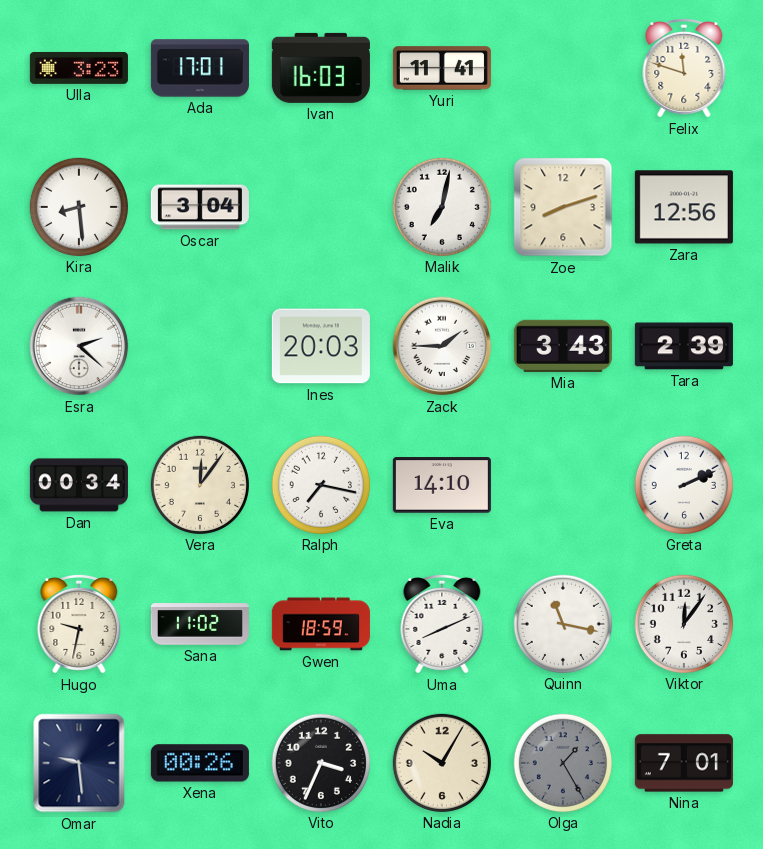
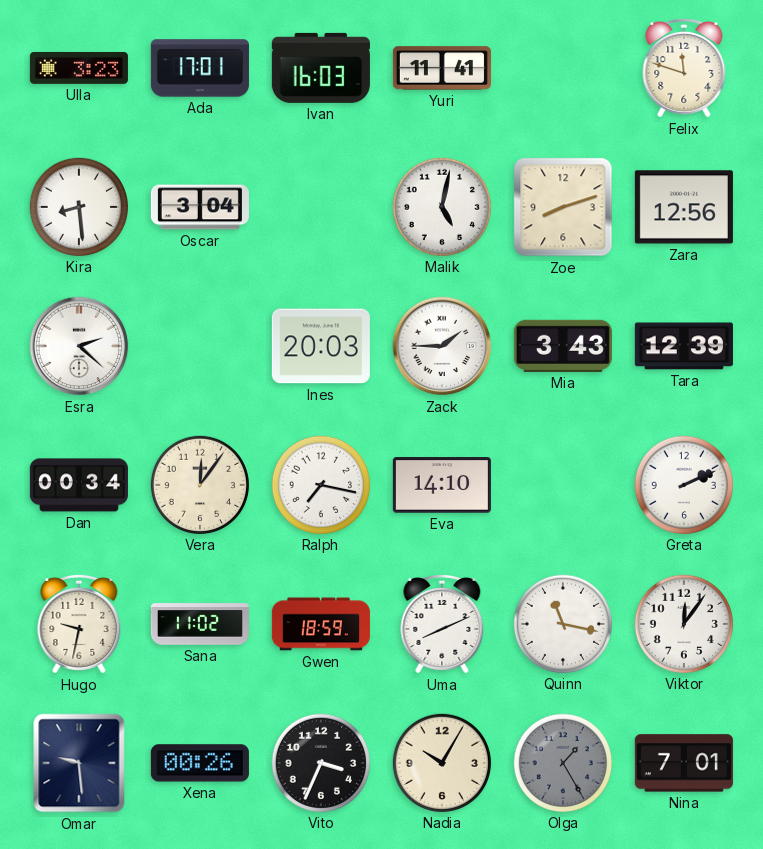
Malik: 7:02 -> 5:02 (442, 207)
Tara: 2:39 -> 12:39 (684, 346)
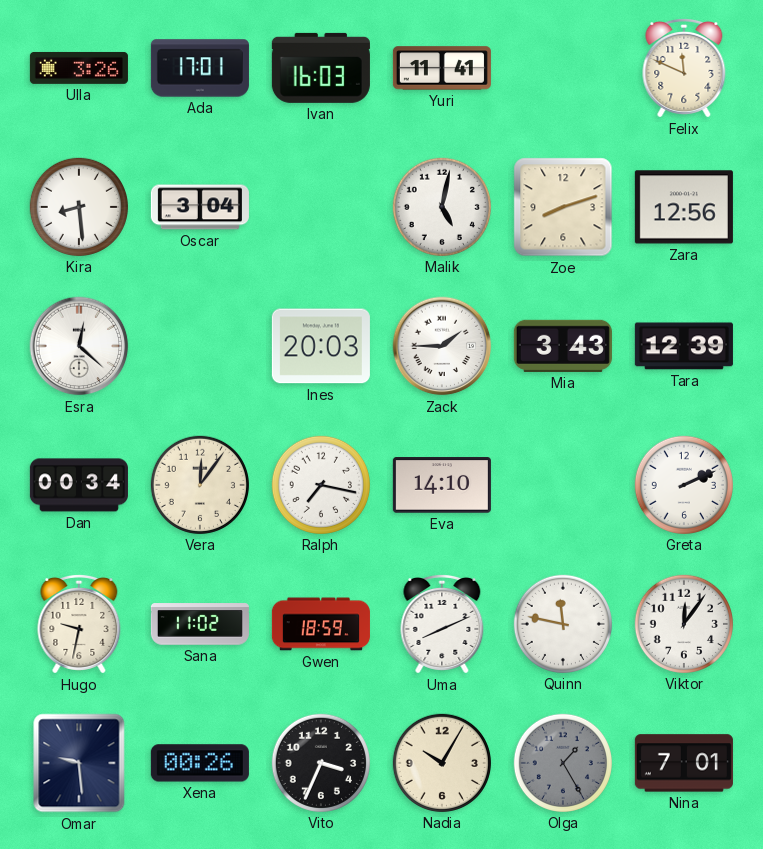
Ulla: 3:23 -> 3:26 (79, 68)
Felix: 11:48 -> 11:49 (684, 68)
Esra: 2:22 -> 12:22 (79, 346)
Quinn: 11:17 -> 11:47 (563, 624)
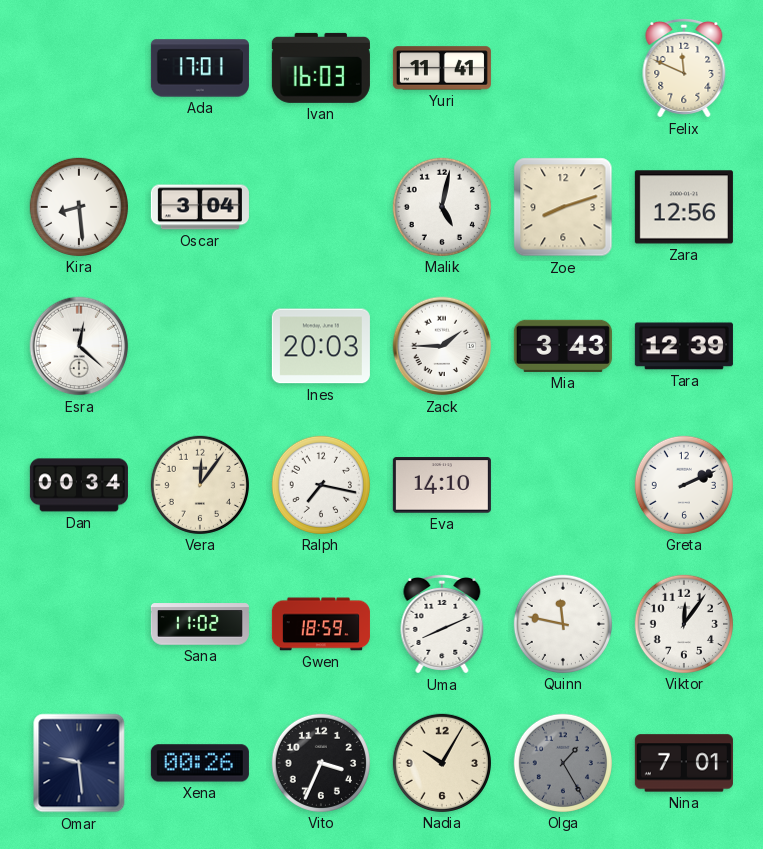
Ulla: 3:26 -> none (79, 68)
Hugo: 9:32 -> none (79, 624)
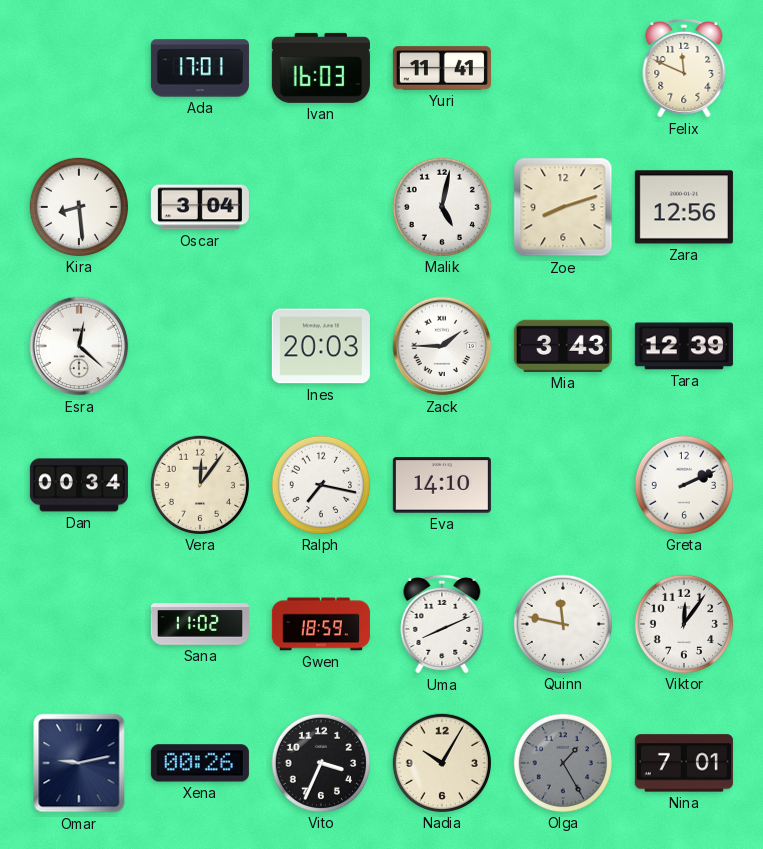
Omar: 9:29 -> 9:13 (79, 763)
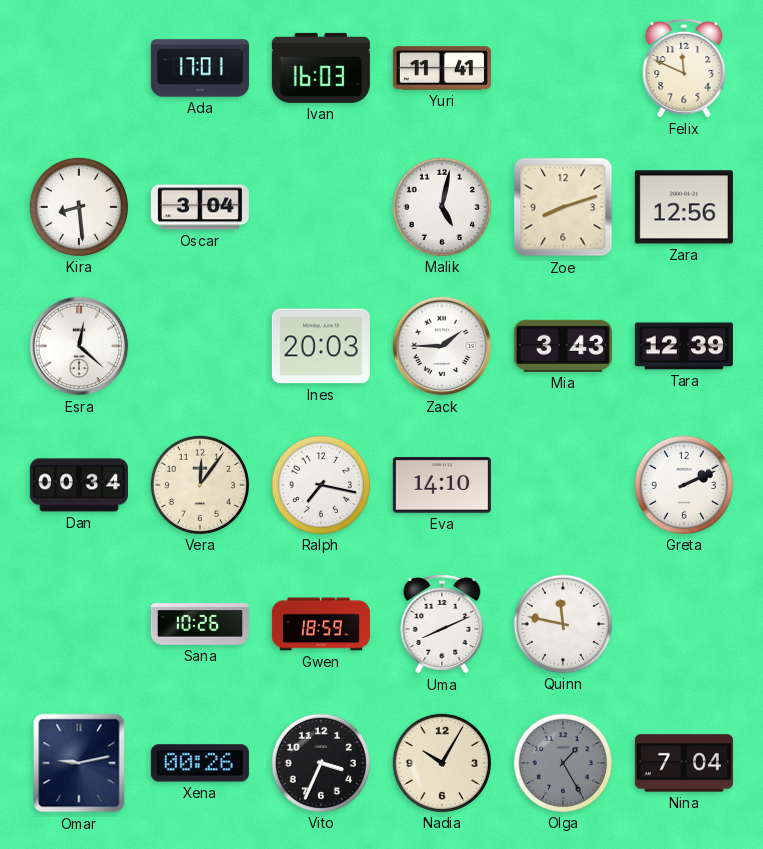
Sana: 11:02 -> 10:26 (200, 624)
Viktor: 12:06 -> none (684, 624)
Nina: 7:01 -> 7:04 (684, 763)
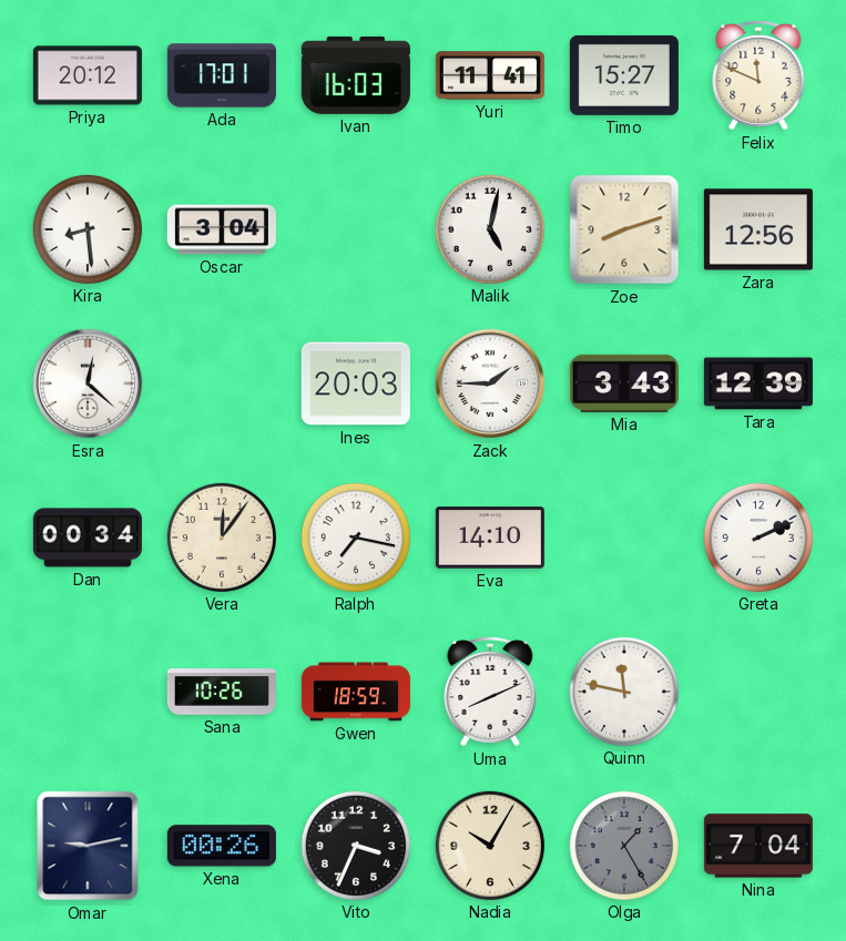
Priya: none -> 20:12 (88, 75)
Timo: none -> 15:27 (624, 75)
